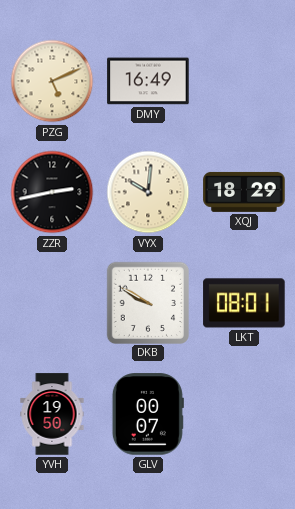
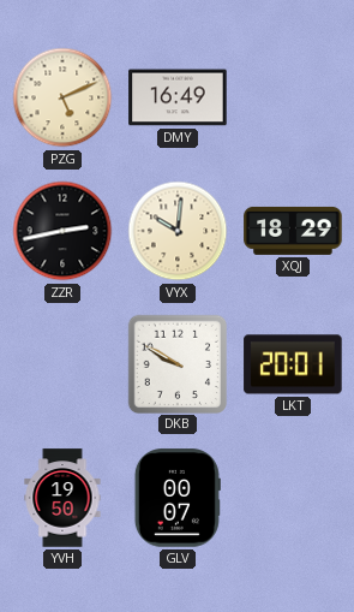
LKT: 08:01 -> 20:01 (293, 364)
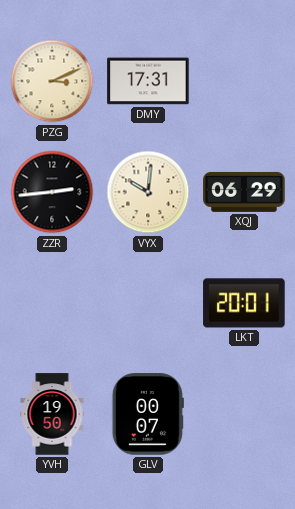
PZG: 5:11 -> 3:11 (52, 81)
DMY: 16:49 -> 17:31 (148, 81)
ZZR: 2:43 -> 2:44 (52, 192)
XQJ: 18:29 -> 06:29 (244, 192)
DKB: 9:50 -> none (176, 363)
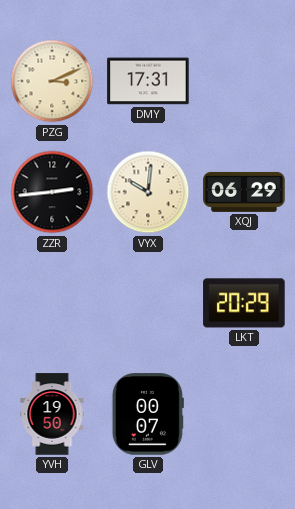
LKT: 20:01 -> 20:29 (244, 303)
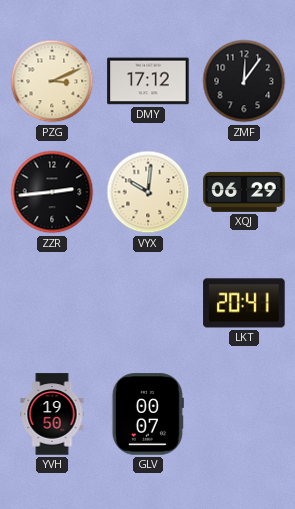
DMY: 17:31 -> 17:12 (148, 81)
ZMF: none -> 12:06 (244, 81)
LKT: 20:29 -> 20:41 (244, 303)
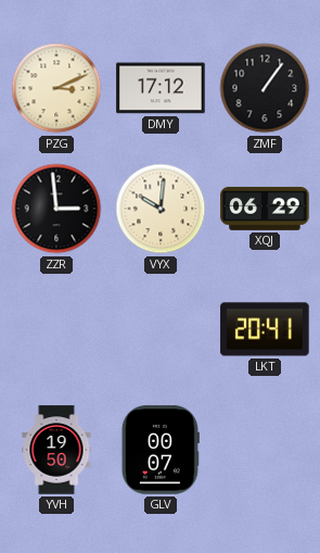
ZMF: 12:06 -> 1:06 (265, 88)
ZZR: 2:44 -> 2:59 (56, 209)
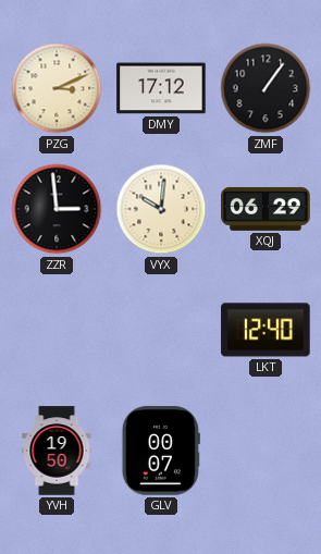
LKT: 20:41 -> 12:40 (266, 330)
